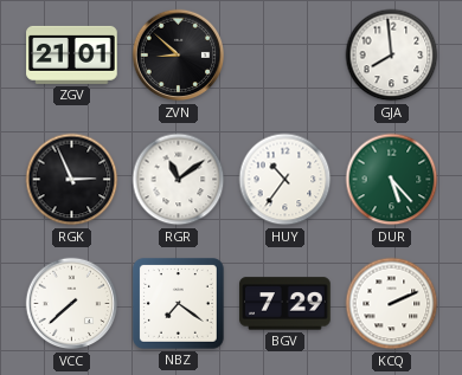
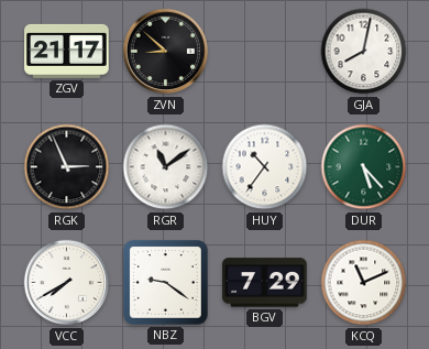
ZGV: 21:01 -> 21:17 (67, 51)
GJA: 7:59 -> 8:02 (364, 52)
VCC: 7:38 -> 7:40 (67, 283)
NBZ: 7:21 -> 9:21 (166, 283)
KCQ: 2:11 -> 11:11 (364, 283)
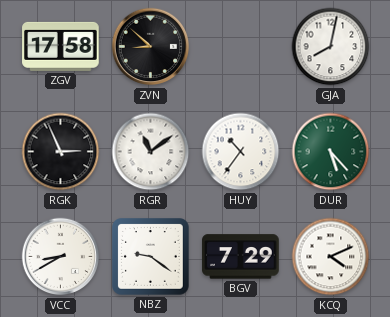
ZGV: 21:17 -> 17:58 (61, 46)
VCC: 7:40 -> 8:40 (61, 257)
KCQ: 11:11 -> 4:11 (331, 257)
